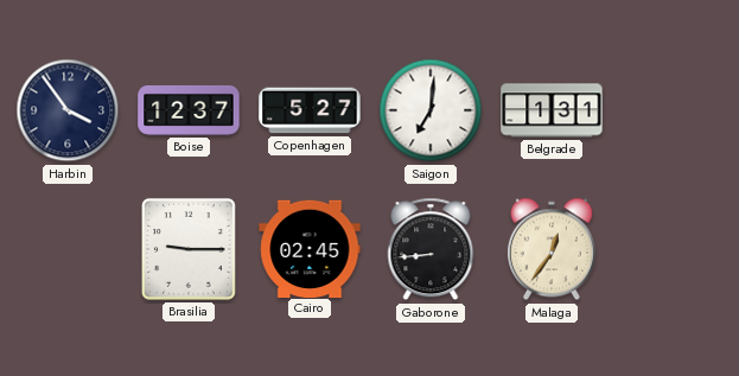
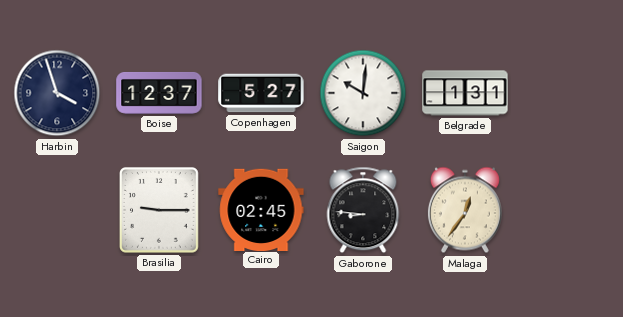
Harbin: 3:54 -> 3:57 (57, 93)
Saigon: 7:01 -> 10:01 (363, 93)
Gaborone: 8:44 -> 8:46 (363, 210)
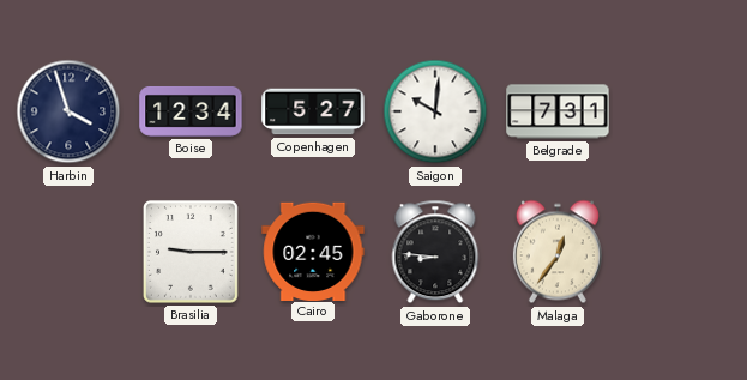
Boise: 12:37 -> 12:34 (191, 111)
Belgrade: 1:31 -> 7:31 (558, 111)
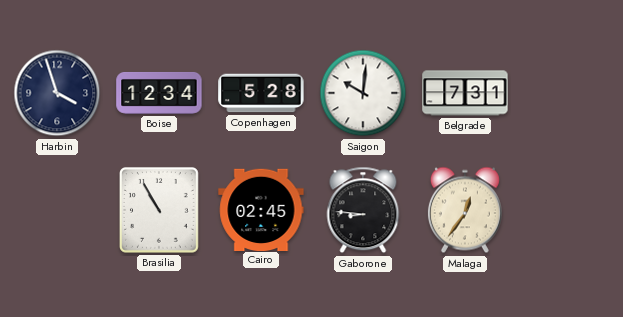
Copenhagen: 5:27 -> 5:28 (261, 93)
Brasilia: 9:15 -> 10:55 (160, 211)
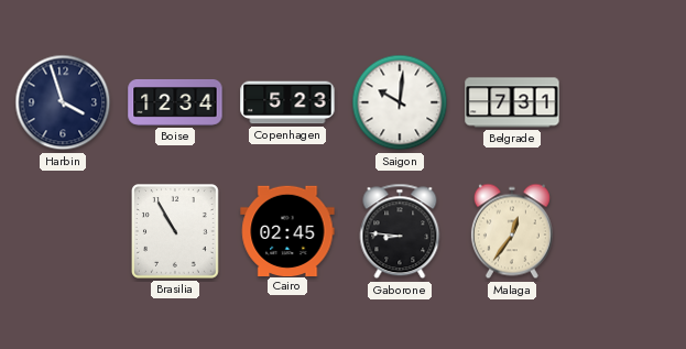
Copenhagen: 5:28 -> 5:23 (287, 102)
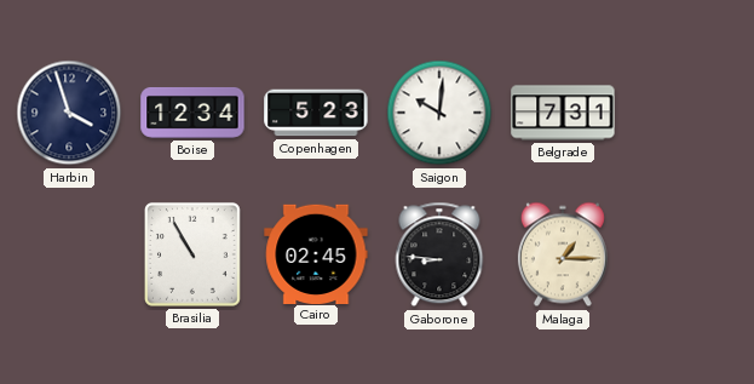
Malaga: 12:36 -> 1:15 (563, 254)
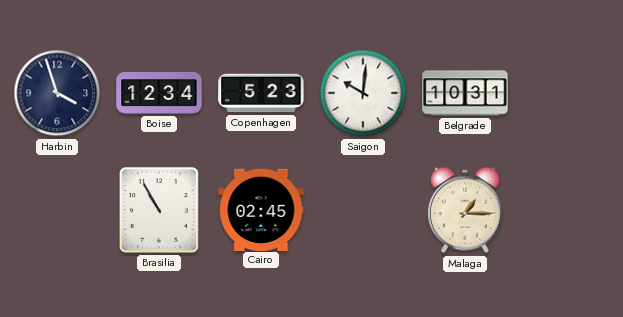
Belgrade: 7:31 -> 10:31 (465, 93)
Gaborone: 8:46 -> none (439, 254)
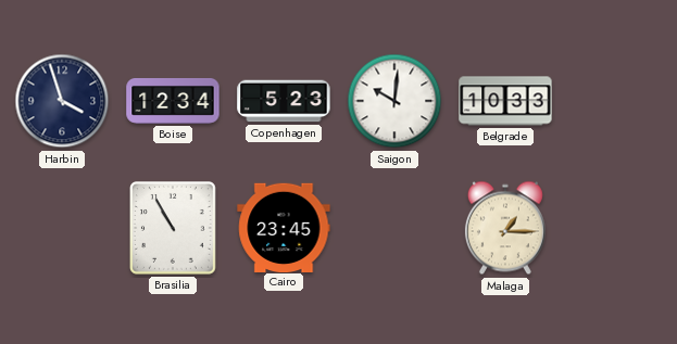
Belgrade: 10:31 -> 10:33 (505, 101)
Cairo: 02:45 -> 23:45 (284, 227)
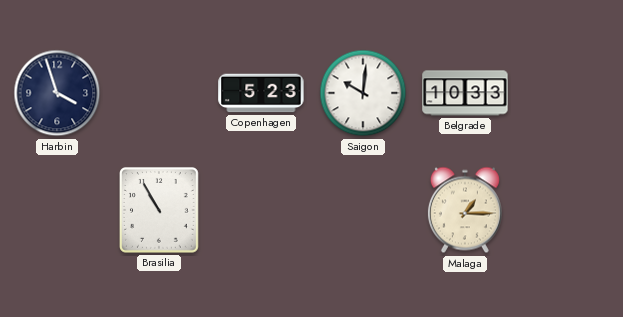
Boise: 12:34 -> none (173, 101)
Cairo: 23:45 -> none (284, 227)
